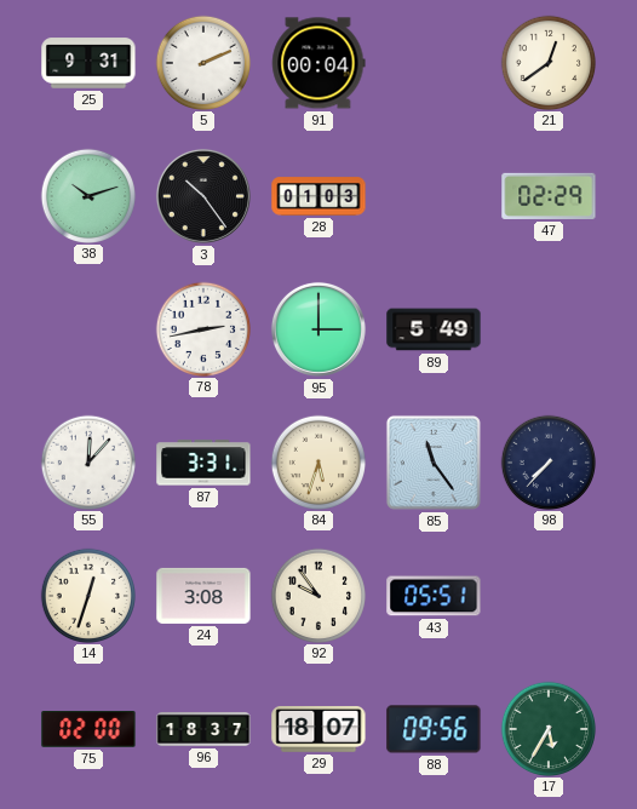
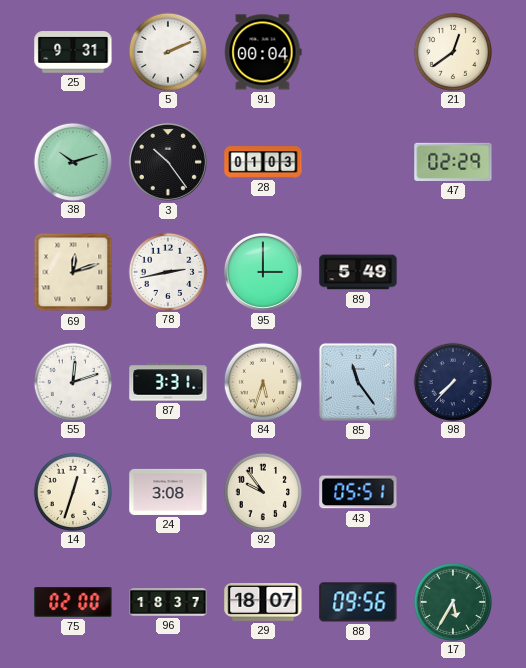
69: none -> 12:12 (73, 272)
55: 12:07 -> 12:12 (72, 381)
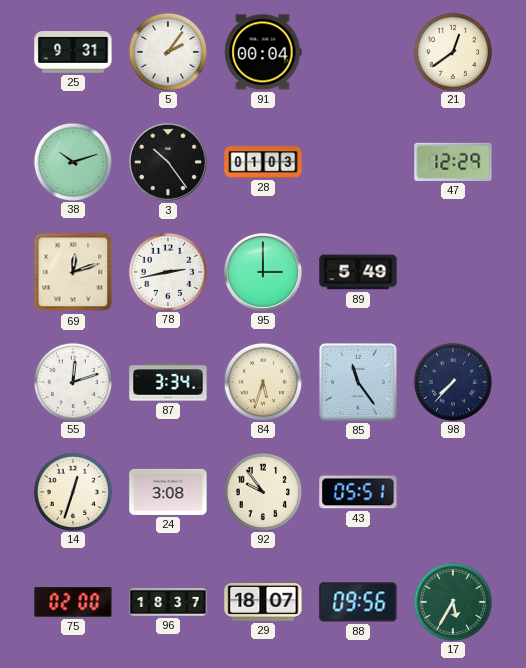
5: 2:11 -> 2:06 (167, 51)
47: 02:29 -> 12:29 (453, 162)
87: 3:31 -> 3:34 (168, 382)
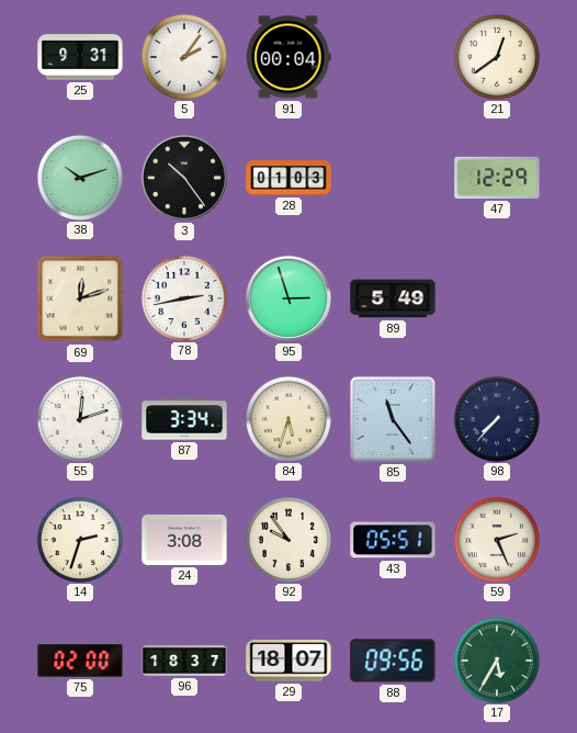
95: 3:00 -> 2:57 (288, 298)
14: 12:33 -> 2:33 (79, 539)
59: none -> 2:26 (496, 539)
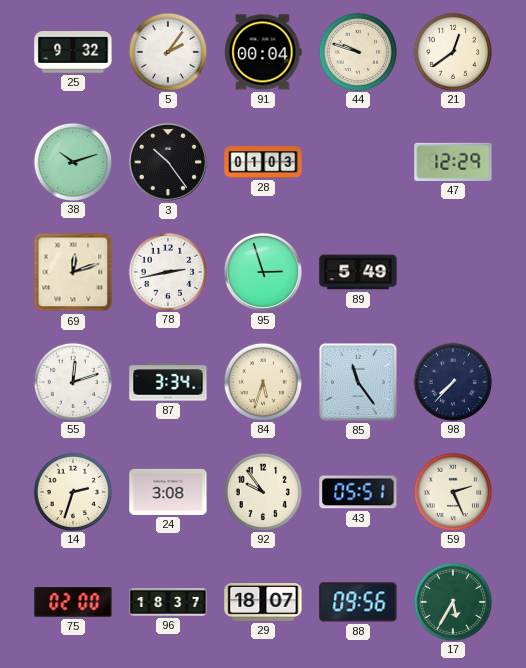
25: 9:31 -> 9:32 (73, 52)
44: none -> 9:48 (357, 51)
